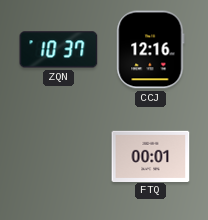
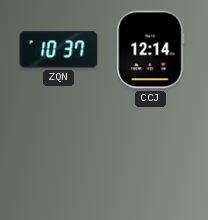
CCJ: 12:16 -> 12:14 (151, 50)
FTQ: 00:01 -> none (151, 156)
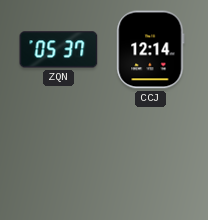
ZQN: 10:37 -> 05:37 (59, 50)
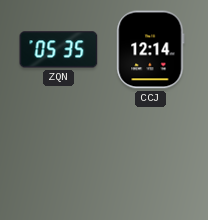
ZQN: 05:37 -> 05:35 (59, 50)
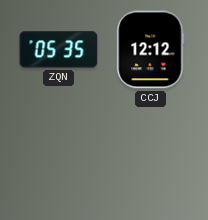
CCJ: 12:14 -> 12:12 (151, 50)
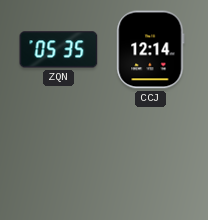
CCJ: 12:12 -> 12:14 (151, 50)
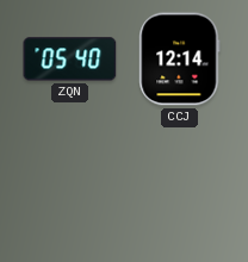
ZQN: 05:35 -> 05:40 (70, 60)
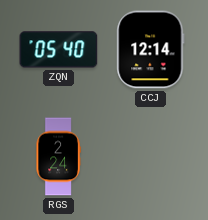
RGS: none -> 2:24 (58, 157)
